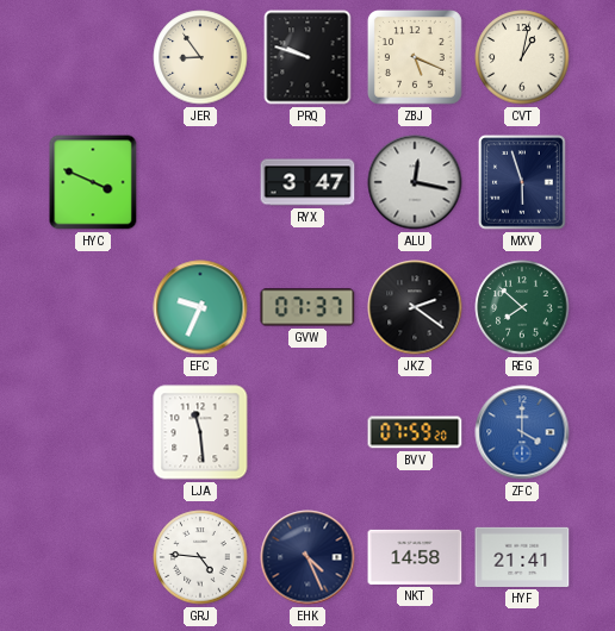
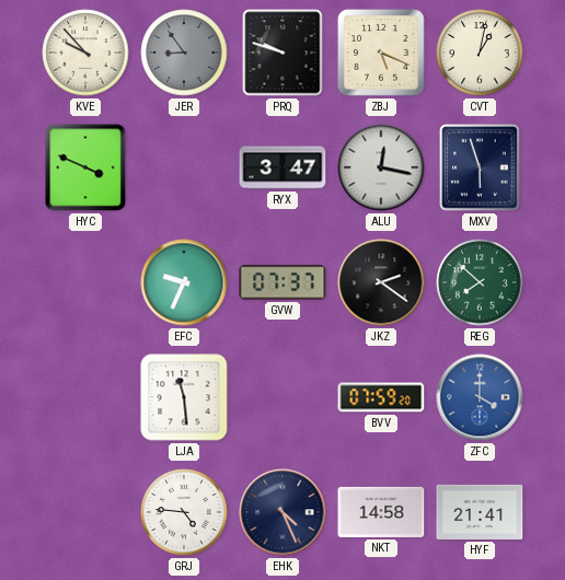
KVE: none -> 9:53 (85, 53)
JER dial: cream -> grey (184, 53)
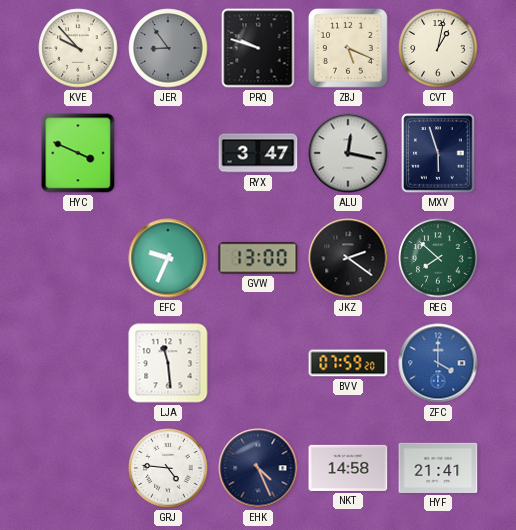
GVW: 07:37 -> 13:00 (258, 258)
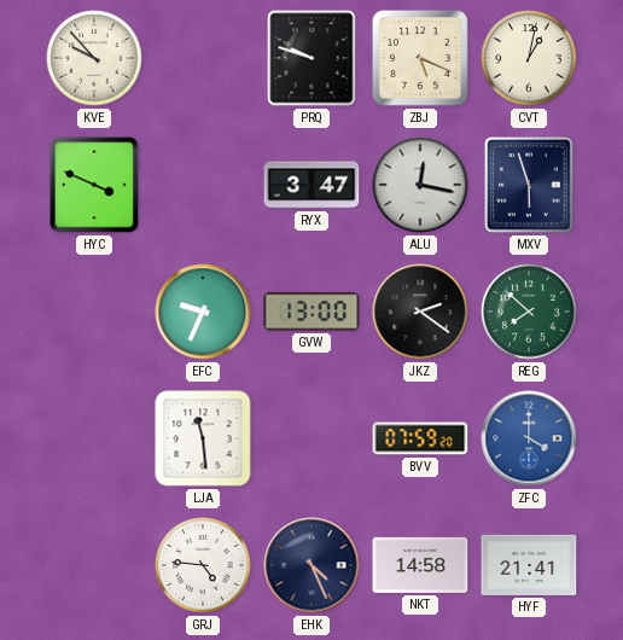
JER: 8:54 -> none (168, 48)
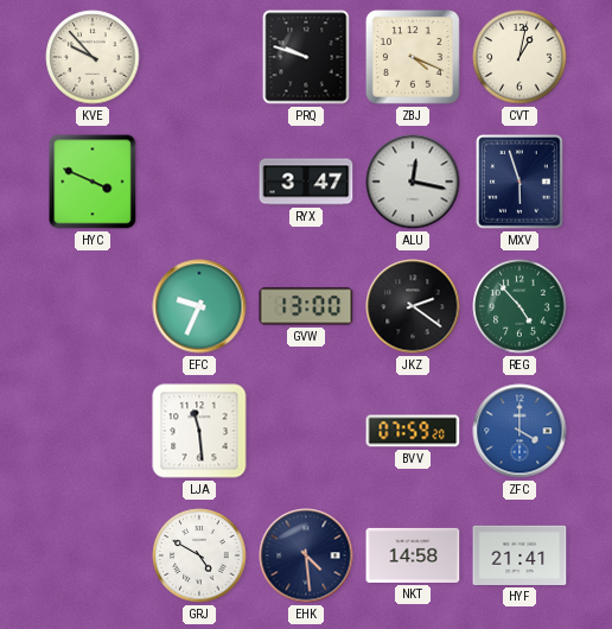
ZBJ: 5:19 -> 4:19 (413, 57)
REG: 7:52 -> 4:53 (519, 306)
GRJ: 4:46 -> 4:50 (199, 555)
EHK: 4:26 -> 4:29 (306, 555)
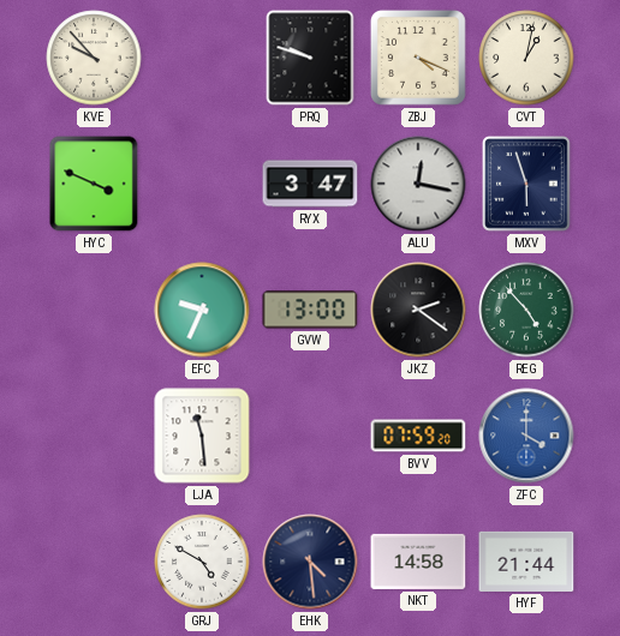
HYF: 21:41 -> 21:44 (526, 562)
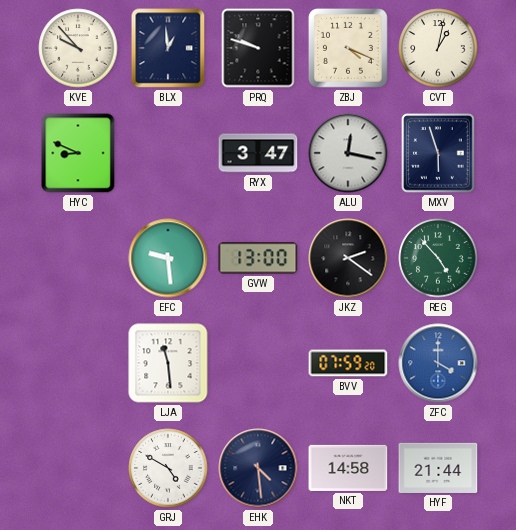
BLX: none -> 12:59 (168, 48)
HYC: 3:49 -> 8:49 (78, 153)
EFC: 9:34 -> 9:29 (168, 258)
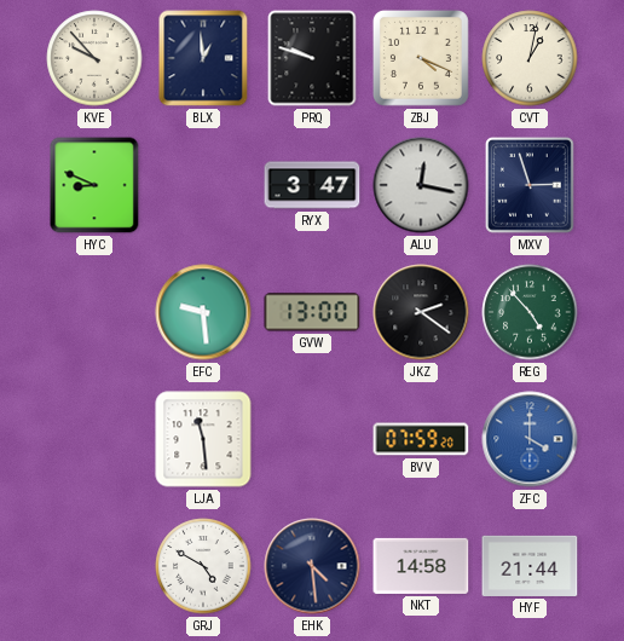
MXV: 5:57 -> 2:57 (530, 185)
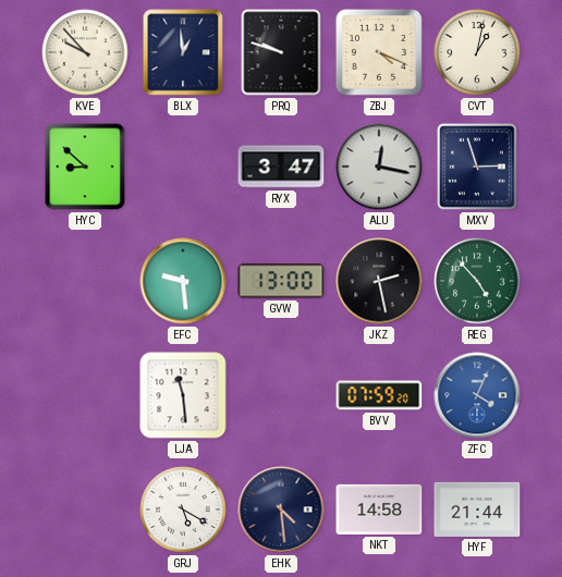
HYC: 8:49 -> 8:52 (85, 167)
JKZ: 2:21 -> 2:28 (379, 281)
ZFC: 4:00 -> 4:04 (477, 395)
GRJ: 4:50 -> 5:20 (183, 510)
